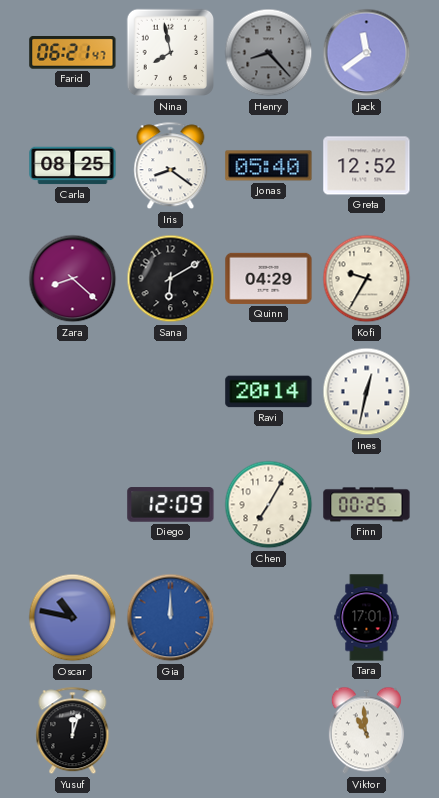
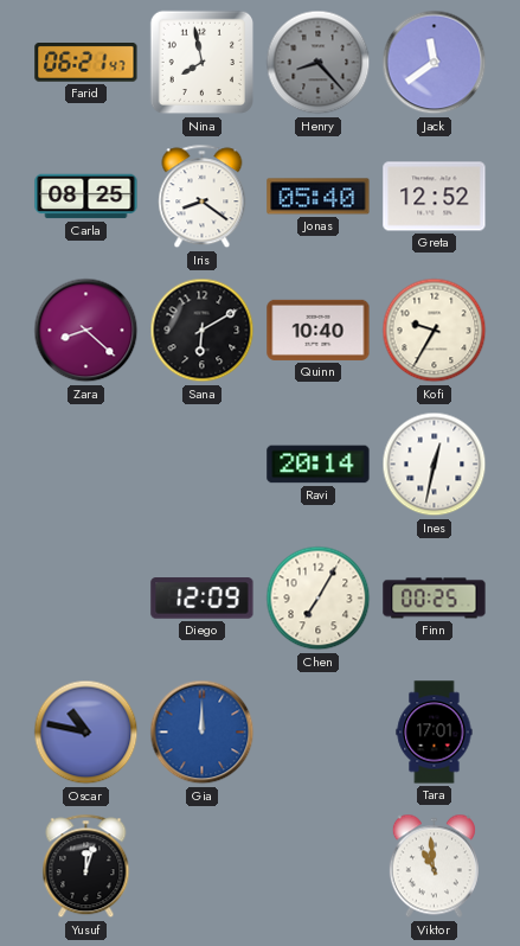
Quinn: 04:29 -> 10:40 (319, 330)
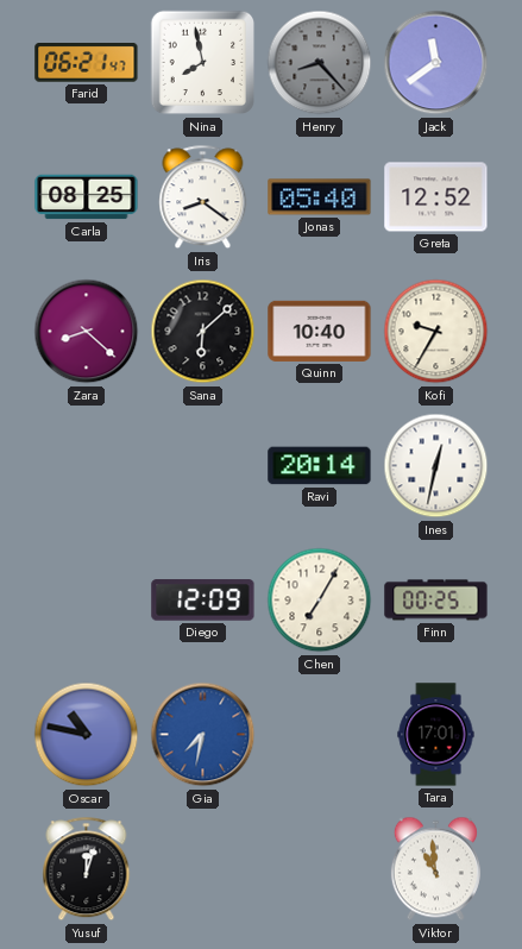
Sana: 6:10 -> 6:08 (203, 332)
Gia: 12:00 -> 7:32 (203, 735)
